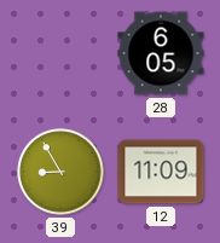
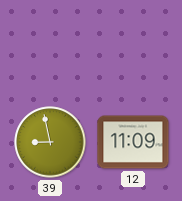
28: 6:05 -> none (161, 53)
39: 8:55 -> 8:58 (50, 142)
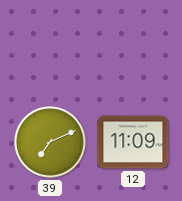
39: 8:58 -> 7:11 (50, 142)
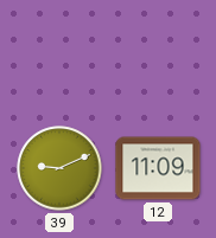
39: 7:11 -> 9:11 (59, 168)
